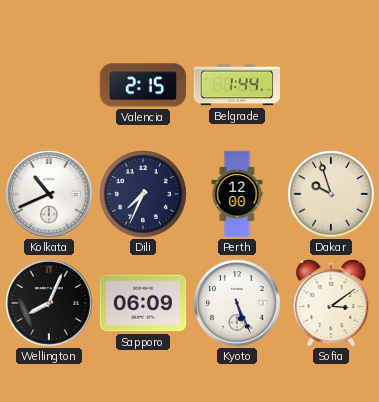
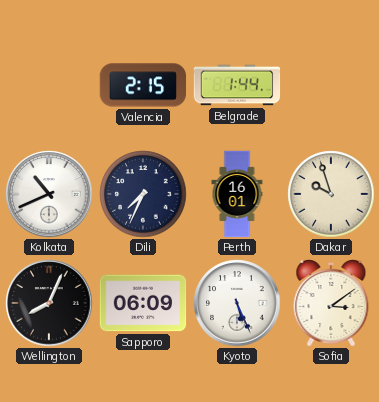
Perth: 12:00 -> 16:01 (237, 194)
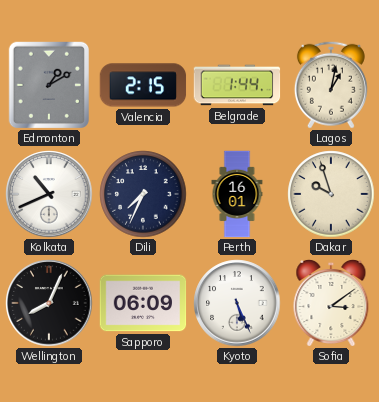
Edmonton: none -> 1:10 (48, 85)
Lagos: none -> 1:02 (331, 85)
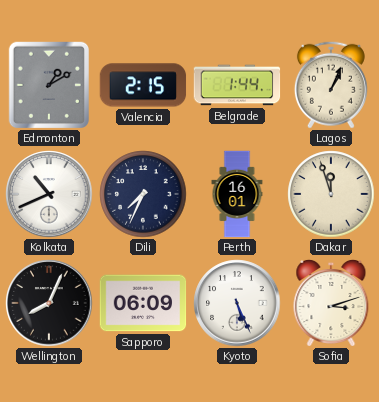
Lagos: 1:02 -> 1:04 (331, 85)
Dakar: 9:57 -> 11:57 (331, 194)
Sofia: 3:09 -> 3:12 (331, 303)
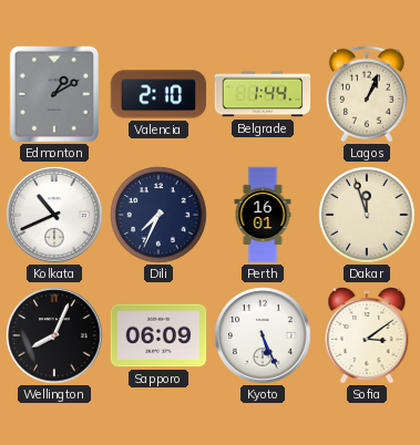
Valencia: 2:15 -> 2:10 (158, 94)
Sofia: 3:12 -> 3:09 (367, 335)
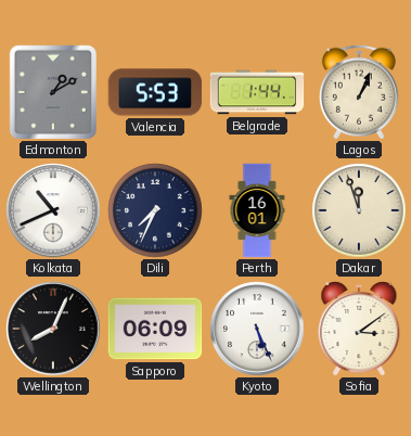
Valencia: 2:10 -> 5:53 (155, 92)
